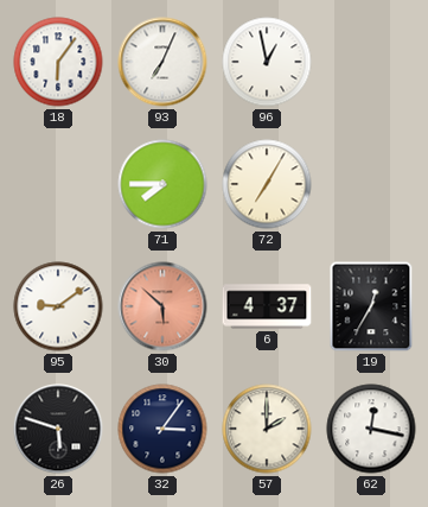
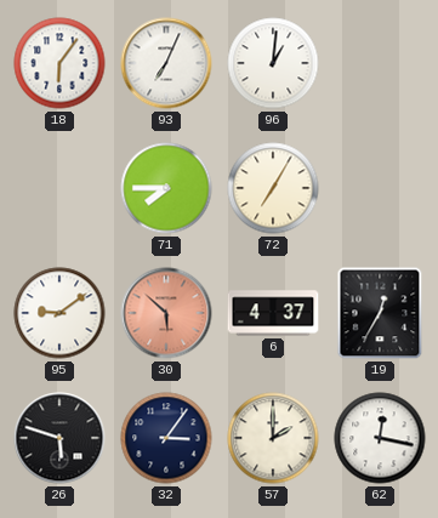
96: 12:58 -> 1:01 (273, 63)
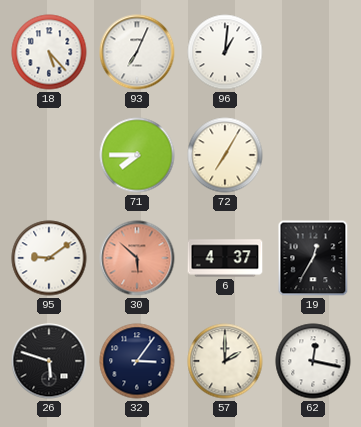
18: 6:06 -> 5:23 (49, 52)
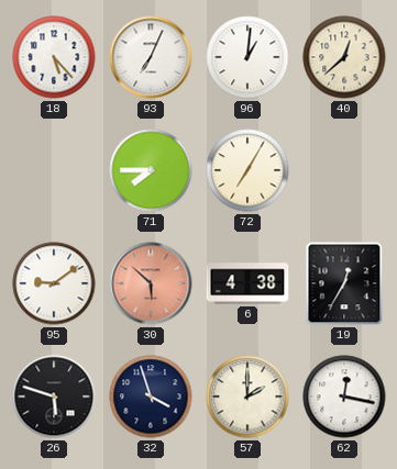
40: none -> 12:38 (344, 57)
6: 4:37 -> 4:38 (247, 283)
32: 3:06 -> 3:57 (151, 397)
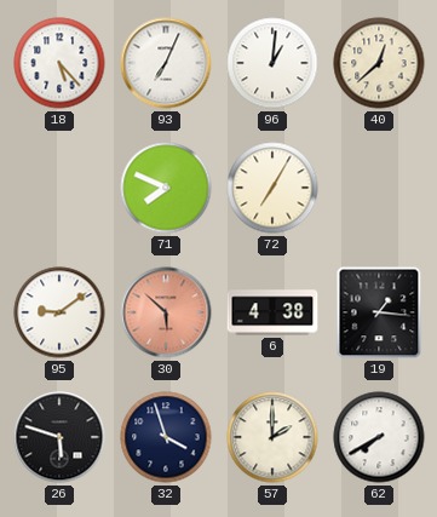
71: 7:45 -> 7:49 (166, 188)
19: 12:35 -> 1:16 (379, 312)
62: 12:17 -> 7:40 (379, 437)
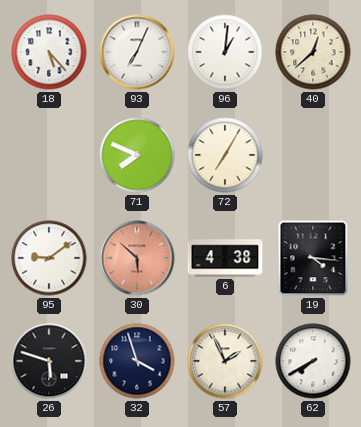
19: 1:16 -> 4:16 (313, 258)
57: 2:00 -> 1:56 (225, 361)
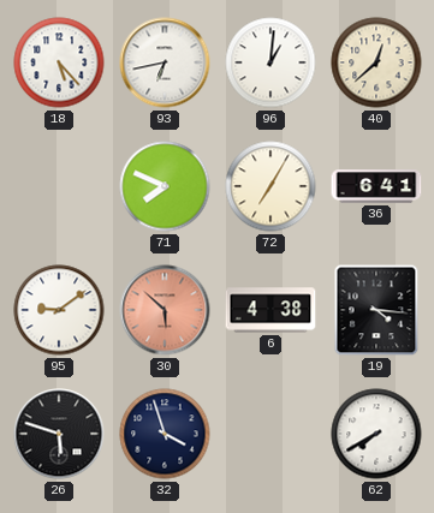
93: 7:04 -> 6:43 (165, 62)
36: none -> 6:41 (376, 186)
57: 1:56 -> none (225, 361)
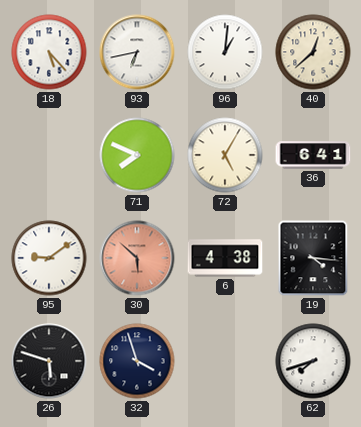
72: 7:05 -> 5:05 (225, 155)
62: 7:40 -> 7:42 (313, 361)
